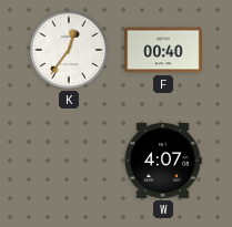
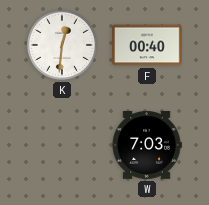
K: 12:36 -> 12:31 (62, 45)
W: 4:07 -> 7:03 (147, 146)
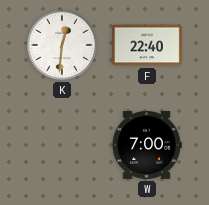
F: 00:40 -> 22:40 (147, 45)
W: 7:03 -> 7:00 (147, 146)
